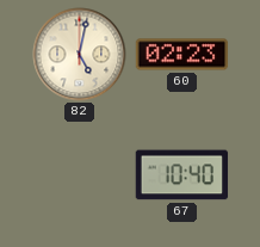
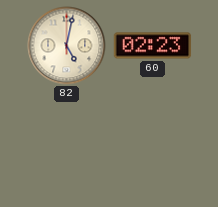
67: 10:40 -> none (182, 175)
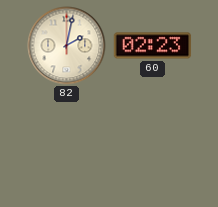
82: 5:02 -> 2:02 (67, 46)
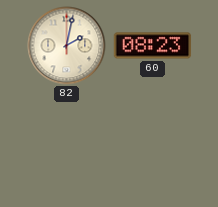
60: 02:23 -> 08:23 (153, 46)
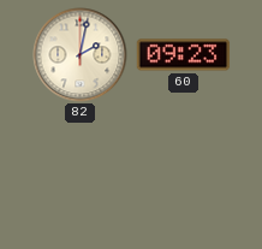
60: 08:23 -> 09:23 (184, 55)
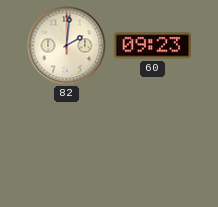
82: 2:02 -> 2:01 (67, 46)
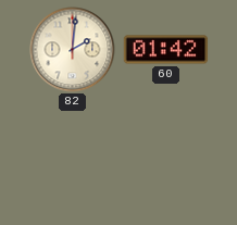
60: 09:23 -> 01:42 (166, 50)
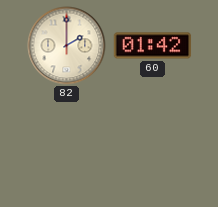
82: 2:01 -> 2:00 (67, 46)
